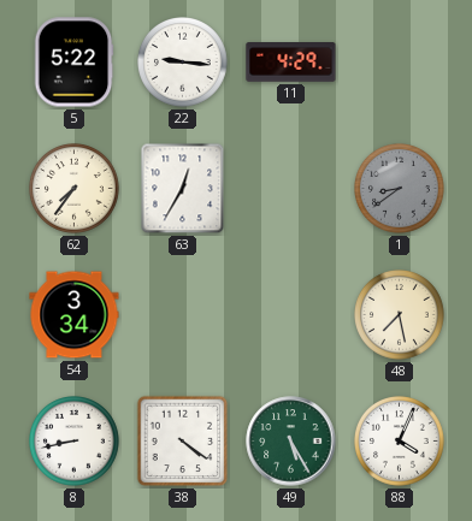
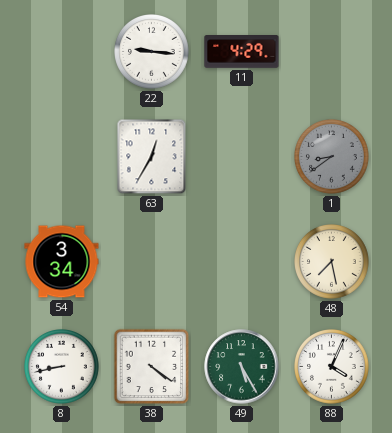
5: 5:22 -> none (73, 63)
62: 7:36 -> none (75, 189)
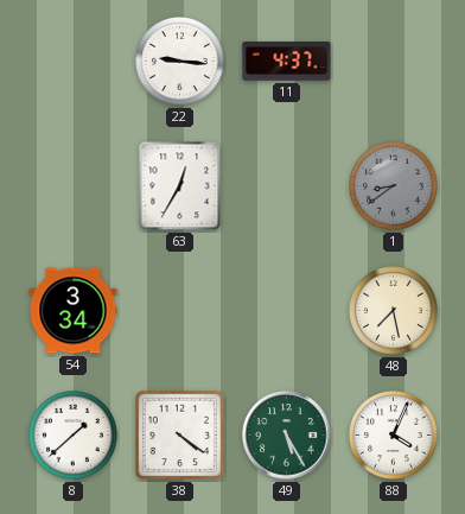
11: 4:29 -> 4:37 (287, 62)
8: 8:43 -> 1:38 (74, 436)
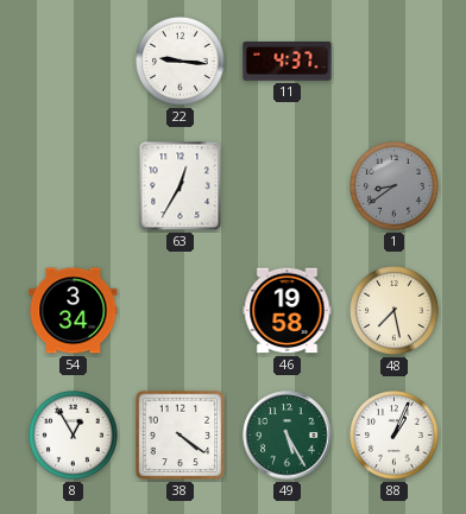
46: none -> 19:58 (288, 311)
8: 1:38 -> 12:55 (74, 436)
88: 4:04 -> 1:04 (395, 436)
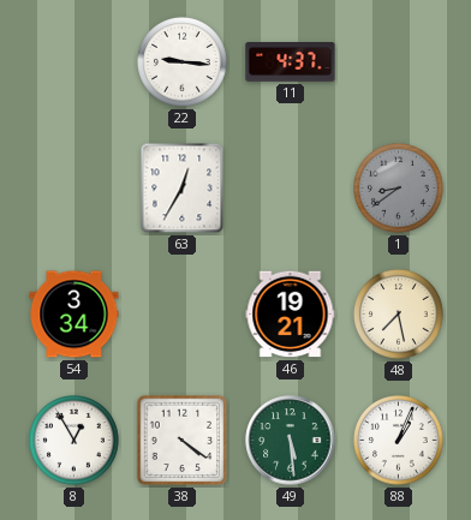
46: 19:58 -> 19:21 (291, 315)
49: 5:25 -> 5:29 (291, 441)
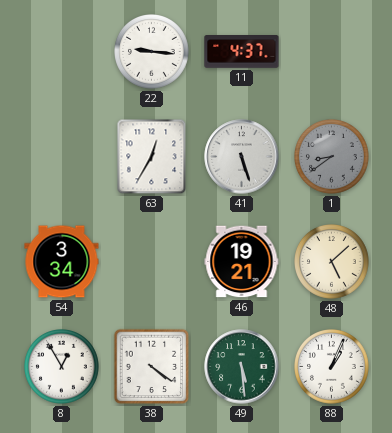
41: none -> 5:27 (242, 157)
48: 7:28 -> 5:08 (332, 262)
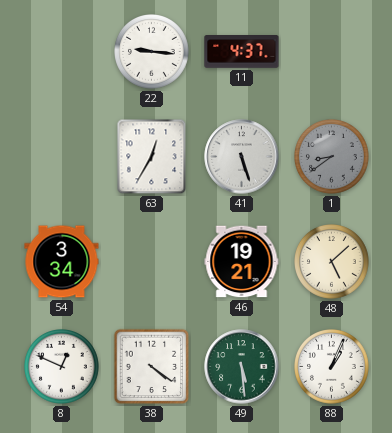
8: 12:55 -> 12:49 (62, 367)
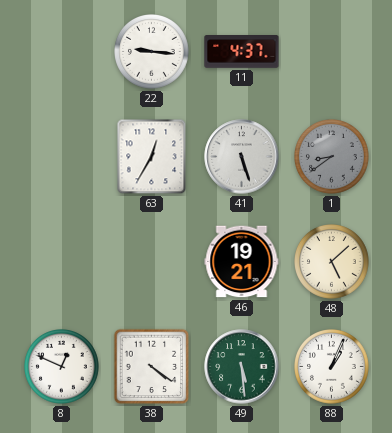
54: 3:34 -> none (62, 262)
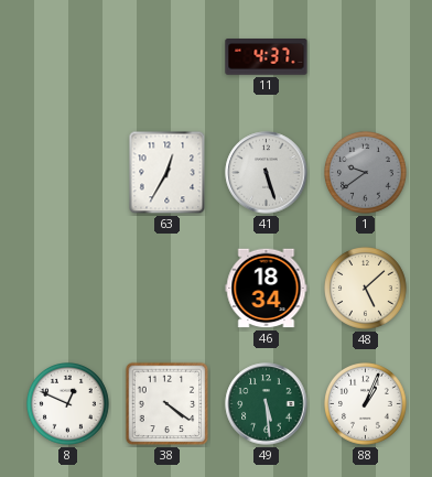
22: 9:16 -> none (152, 52)
1: 8:39 -> 9:39 (366, 173)
46: 19:21 -> 18:34 (267, 289)
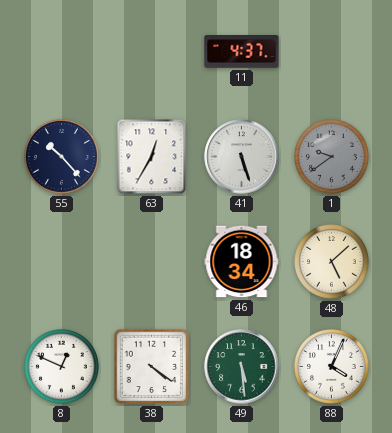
55: none -> 10:23 (62, 157)
88: 1:04 -> 4:04 (332, 367)
